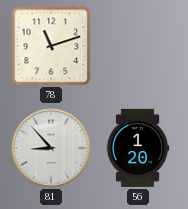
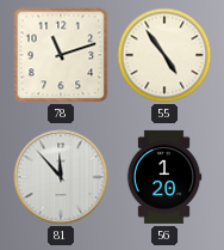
55: none -> 4:54 (164, 55)
81: 8:53 -> 11:53 (61, 177)
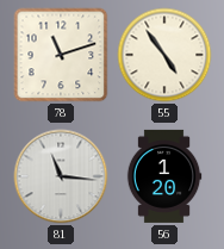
81: 11:53 -> 11:16 (61, 176)
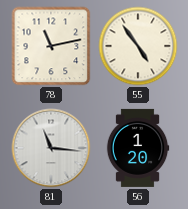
78: 11:12 -> 11:13 (51, 46)
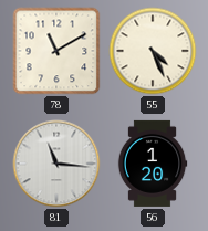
78: 11:13 -> 11:10 (56, 51)
55: 4:54 -> 4:26 (153, 51)
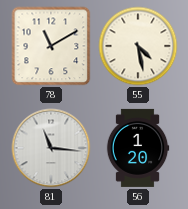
55: 4:26 -> 4:28 (138, 46)
